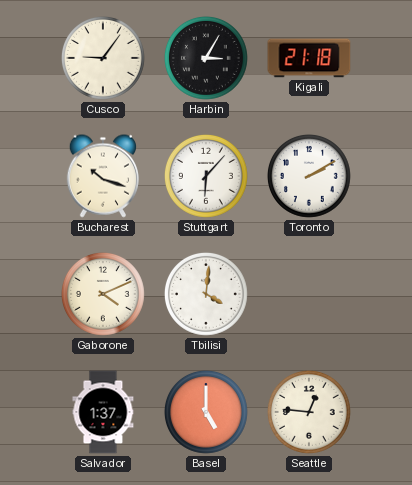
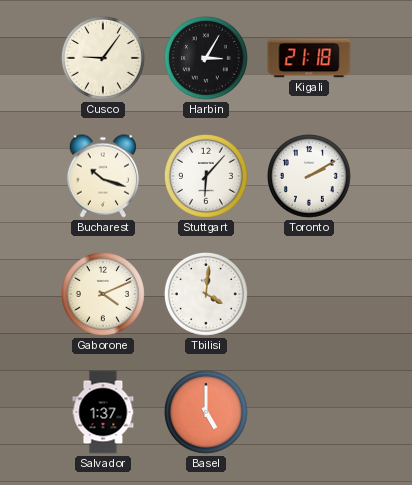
Seattle: 12:46 -> none (309, 412)
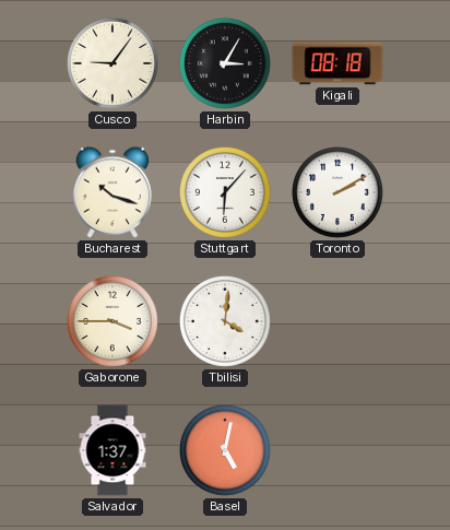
Kigali: 21:18 -> 08:18 (337, 63)
Gaborone: 4:11 -> 3:45 (112, 321)
Basel: 5:00 -> 5:02 (225, 450)
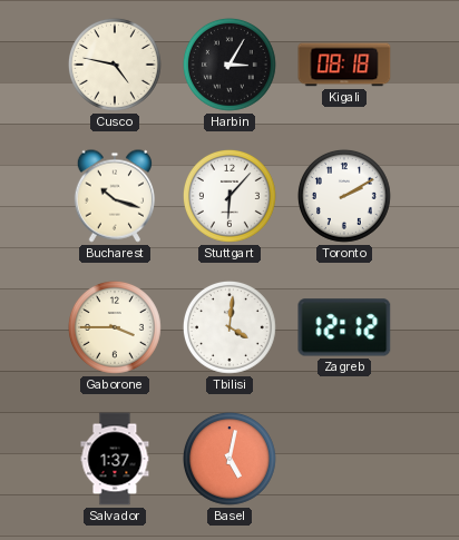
Cusco: 9:06 -> 4:47 (115, 65)
Zagreb: none -> 12:12 (344, 327)
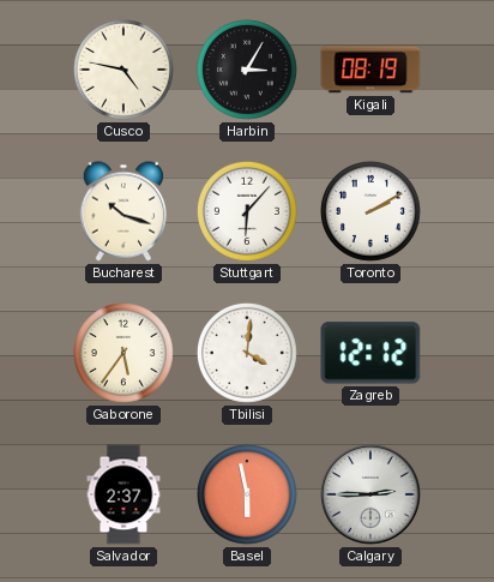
Kigali: 08:18 -> 08:19 (370, 70)
Gaborone: 3:45 -> 5:36 (123, 353)
Salvador: 1:37 -> 2:37 (123, 494)
Basel: 5:02 -> 5:58 (247, 494)
Calgary: none -> 2:45 (370, 494)
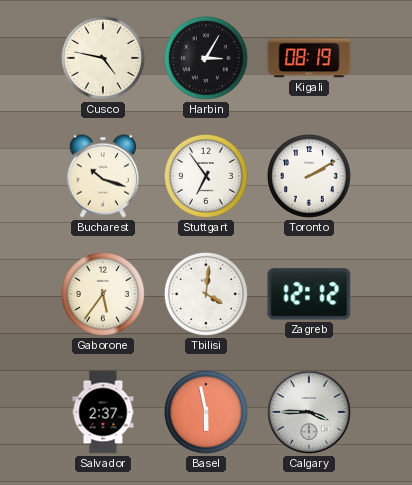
Stuttgart: 6:07 -> 6:54 (206, 176)
Calgary: 2:45 -> 3:45 (309, 412)
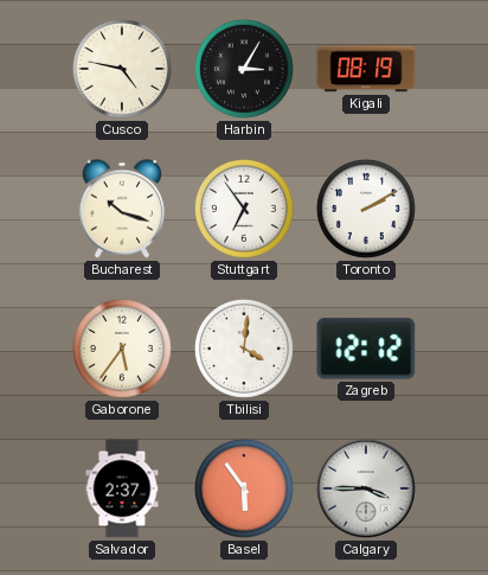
Basel: 5:58 -> 5:54 (244, 488)
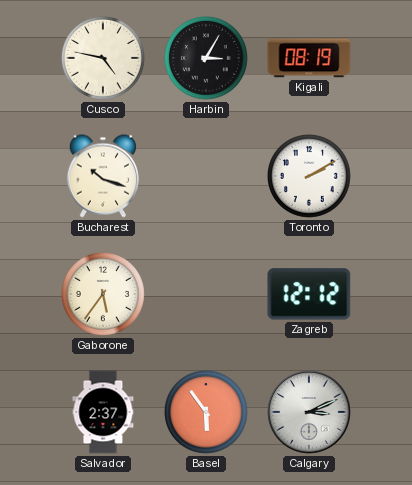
Stuttgart: 6:54 -> none (244, 209)
Tbilisi: 4:01 -> none (244, 349)
Calgary: 3:45 -> 3:11 (309, 412)
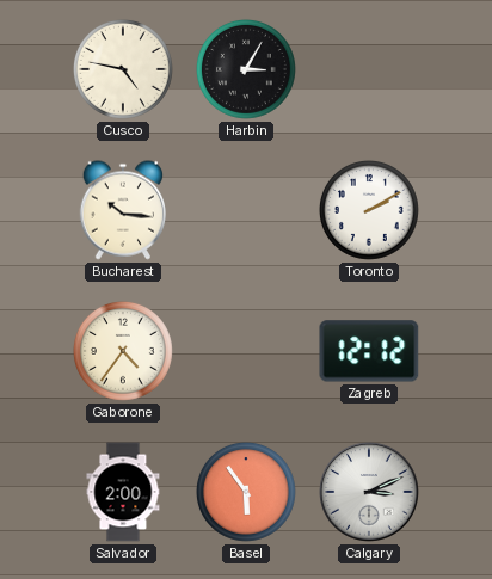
Kigali: 08:19 -> none (309, 58)
Bucharest: 10:18 -> 10:16 (122, 210)
Gaborone: 5:36 -> 4:36 (123, 351)
Salvador: 2:37 -> 2:00 (123, 492)
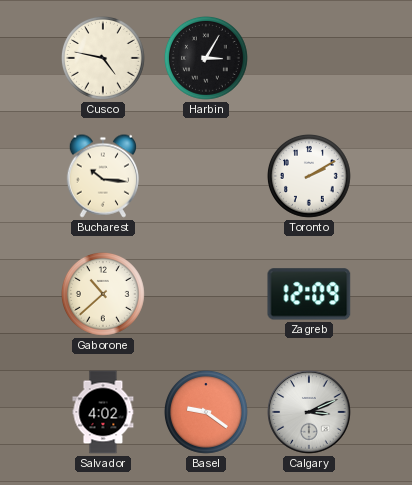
Gaborone: 4:36 -> 10:38 (103, 294)
Zagreb: 12:12 -> 12:09 (309, 294)
Salvador: 2:00 -> 4:02 (103, 412)
Basel: 5:54 -> 9:21 (206, 412)
